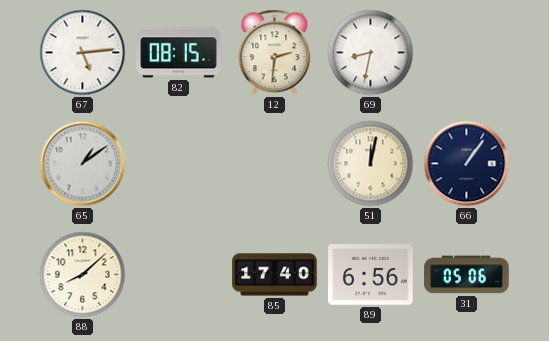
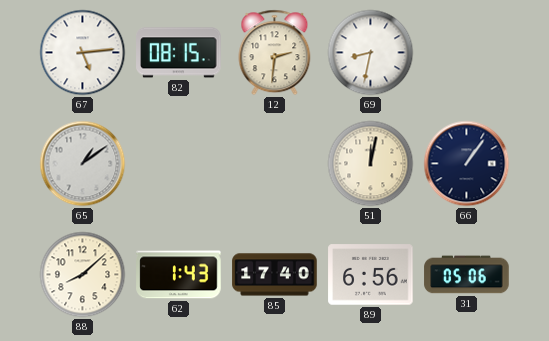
62: none -> 1:43 (179, 275)
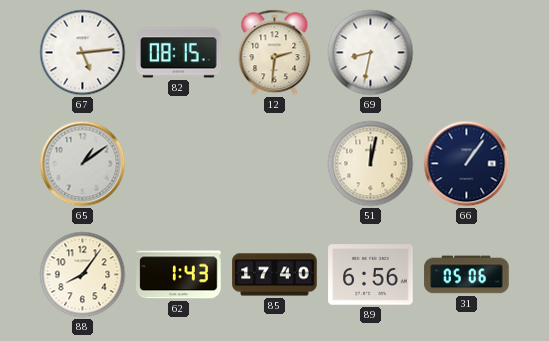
88: 8:08 -> 8:06 (83, 275)
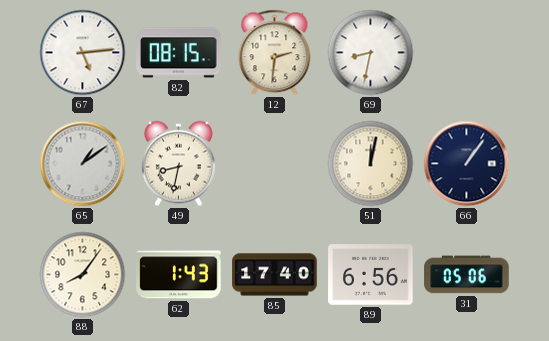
49: none -> 8:32 (178, 164)
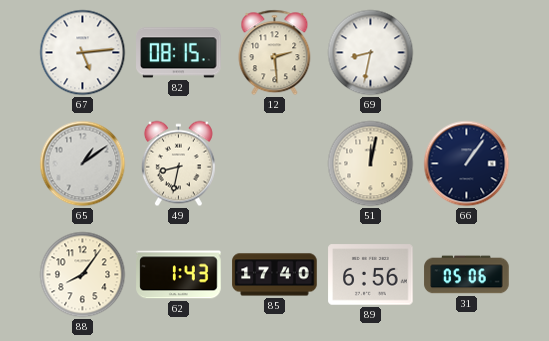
12: 2:31 -> 2:29 (275, 53)
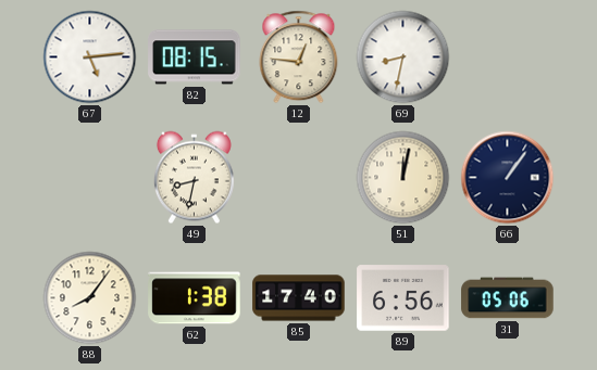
12: 2:29 -> 12:46 (299, 58)
65: 1:09 -> none (83, 164)
62: 1:43 -> 1:38 (195, 298)
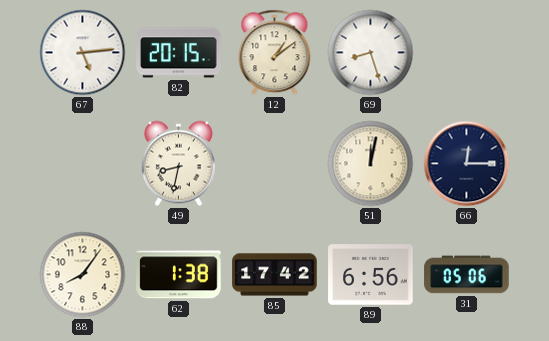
82: 08:15 -> 20:15 (179, 53)
12: 12:46 -> 1:09 (275, 53)
69: 8:32 -> 8:27 (371, 53)
66: 1:06 -> 12:15 (467, 164)
85: 17:40 -> 17:42 (275, 275)
